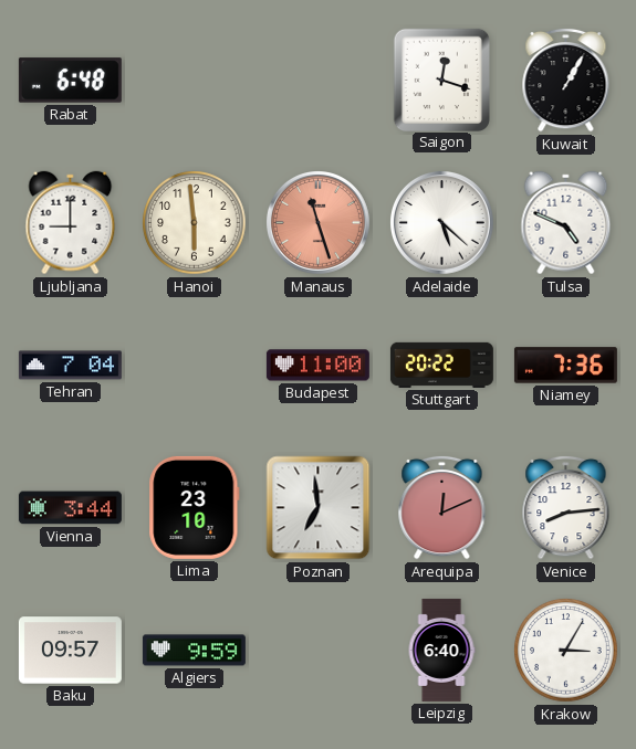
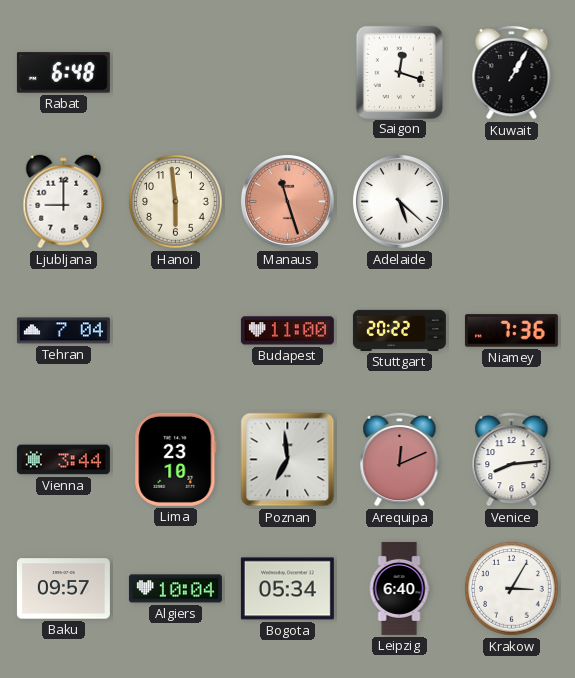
Tulsa: 4:49 -> none (566, 223)
Algiers: 9:59 -> 10:04 (175, 589)
Bogota: none -> 05:34 (287, 589)
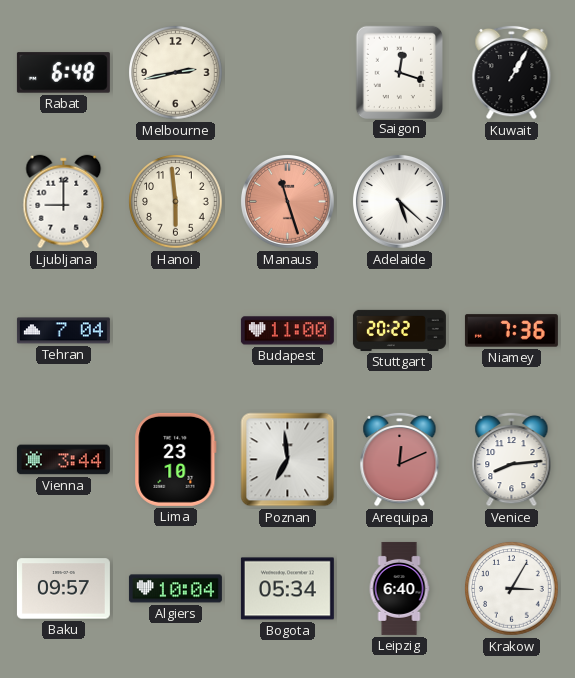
Melbourne: none -> 2:43 (176, 73)
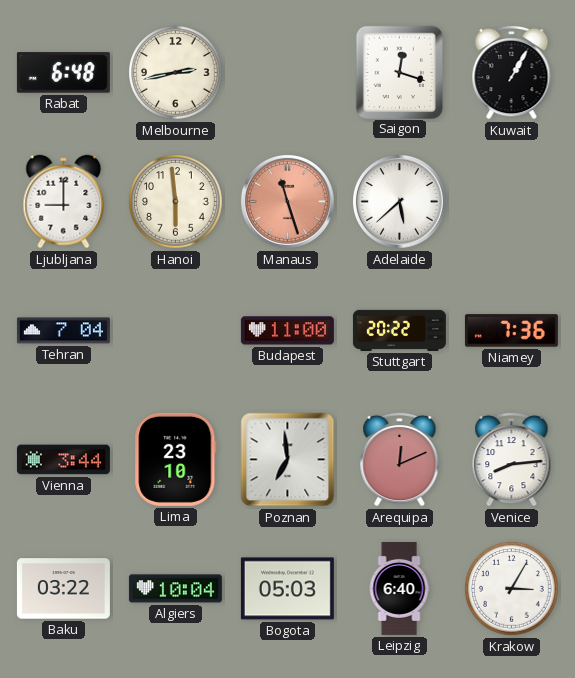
Adelaide: 5:22 -> 5:38 (400, 202)
Baku: 09:57 -> 03:22 (63, 589)
Bogota: 05:34 -> 05:03 (287, 589)
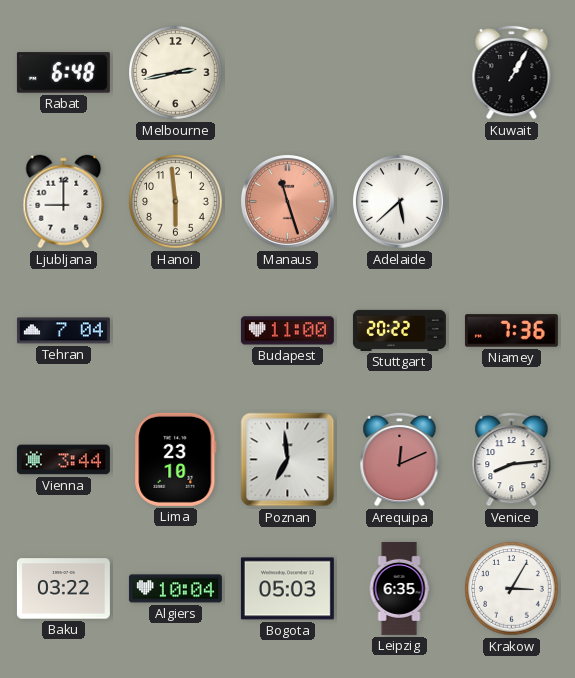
Saigon: 12:18 -> none (399, 72)
Leipzig: 6:40 -> 6:35 (399, 588)
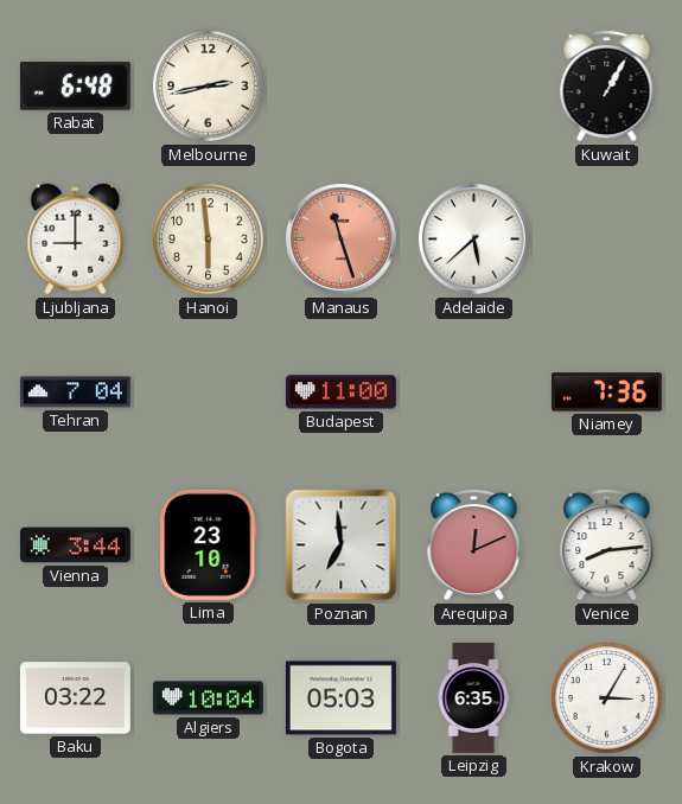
Stuttgart: 20:22 -> none (399, 330)
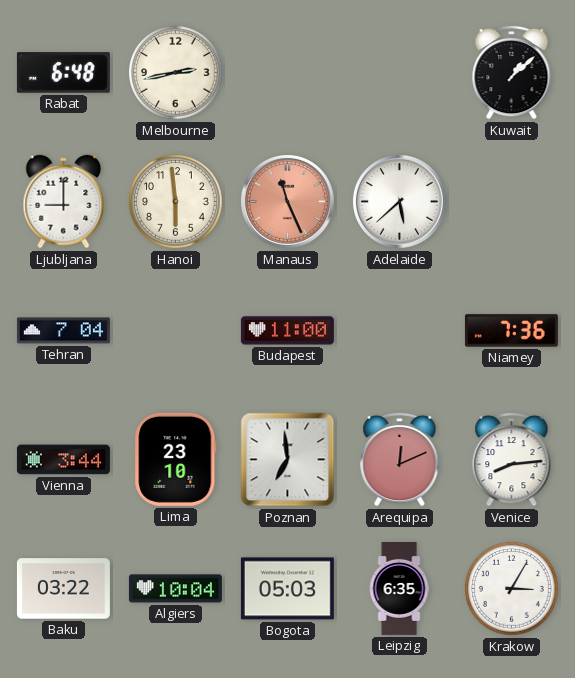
Kuwait: 1:05 -> 1:08 (512, 72)
Manaus: 11:27 -> 11:26 (288, 202)
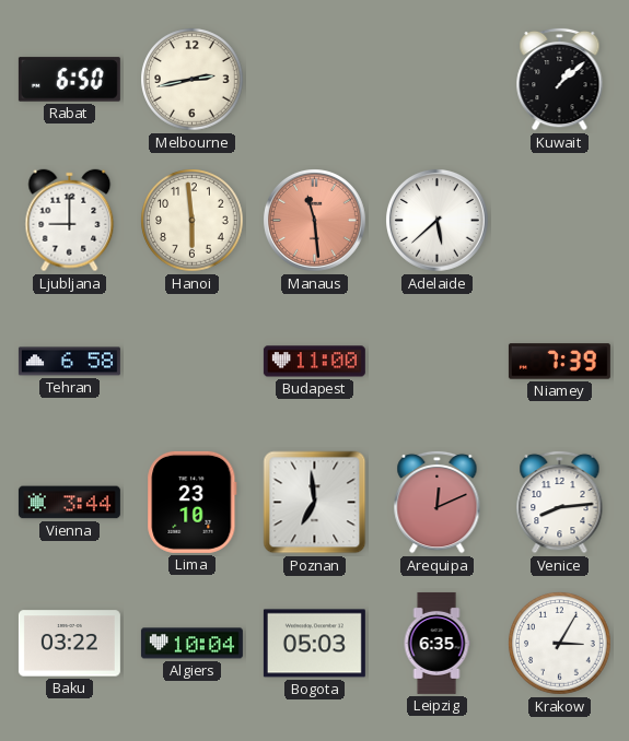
Rabat: 6:48 -> 6:50 (69, 80)
Manaus: 11:26 -> 11:29 (315, 221)
Tehran: 7:04 -> 6:58 (69, 362)
Niamey: 7:36 -> 7:39 (559, 362)
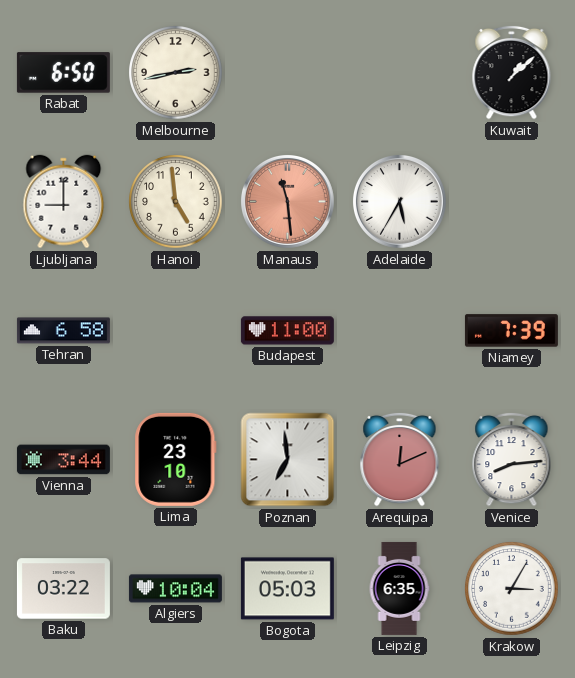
Hanoi: 5:59 -> 4:59 (176, 202)
Adelaide: 5:38 -> 5:35 (400, 202)
